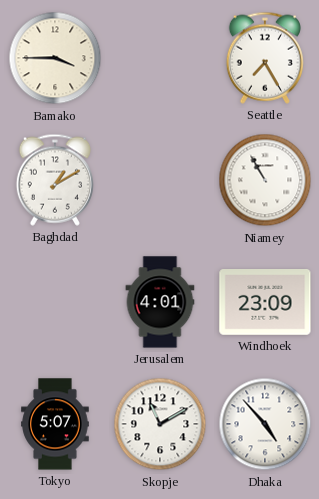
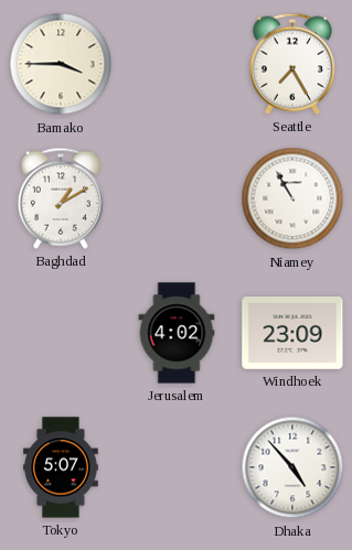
Jerusalem: 4:01 -> 4:02 (177, 333)
Skopje: 11:10 -> none (160, 424)
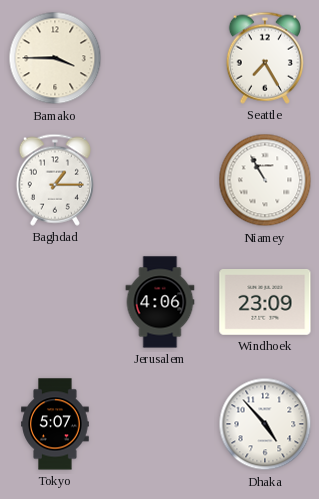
Baghdad: 1:10 -> 1:15 (55, 180)
Jerusalem: 4:02 -> 4:06 (160, 302)
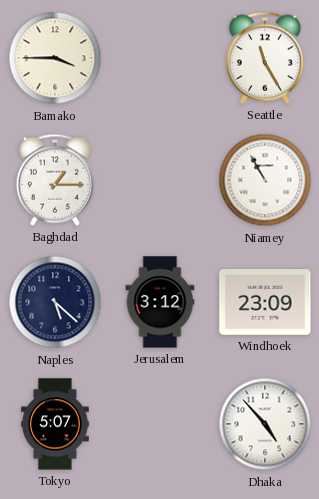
Seattle: 7:25 -> 11:25 (265, 58)
Naples: none -> 5:22 (55, 302)
Jerusalem: 4:06 -> 3:12 (160, 302)
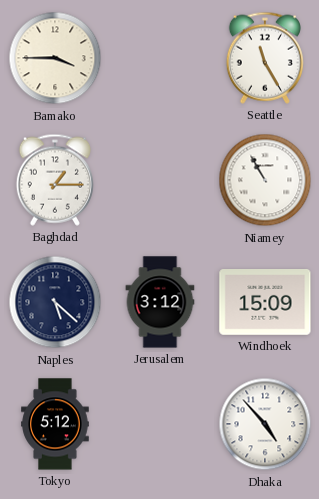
Windhoek: 23:09 -> 15:09 (265, 303)
Tokyo: 5:07 -> 5:12 (55, 424)
